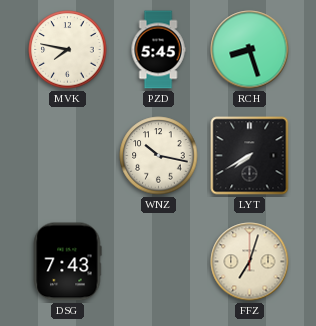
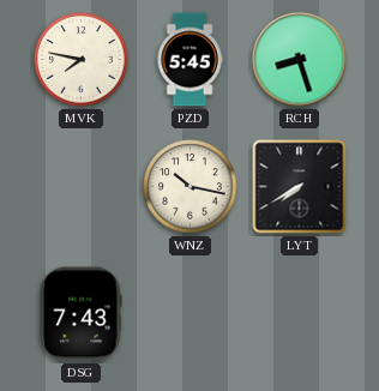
FFZ: 7:03 -> none (250, 262)
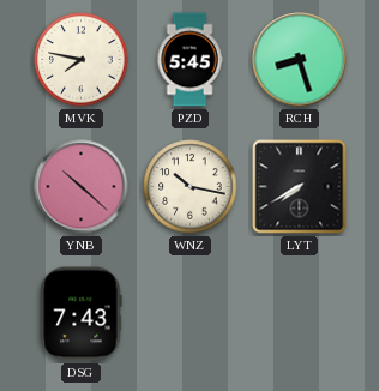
YNB: none -> 10:22 (82, 187)
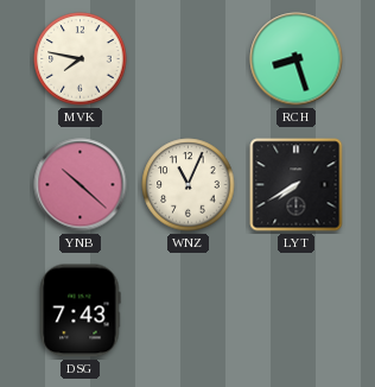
PZD: 5:45 -> none (189, 60)
WNZ: 10:17 -> 11:04 (189, 185)
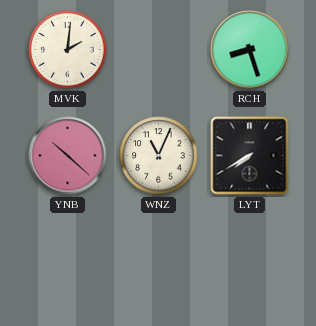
MVK: 7:47 -> 2:01 (68, 50)
DSG: 7:43 -> none (80, 311)
